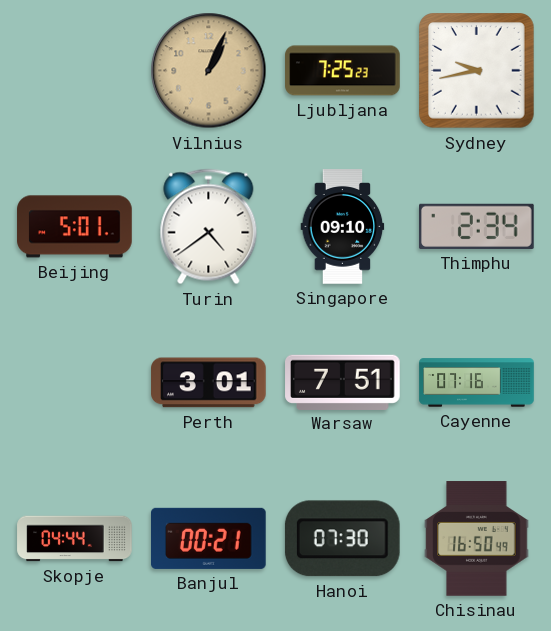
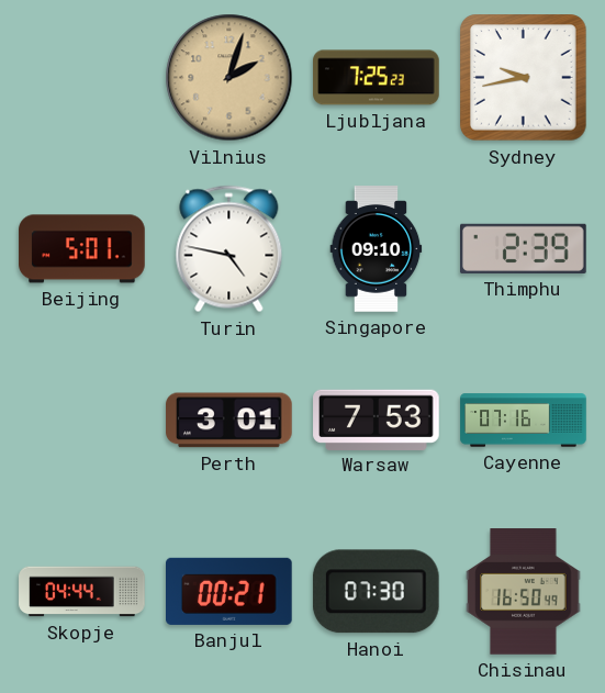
Vilnius: 1:04 -> 2:03 (229, 78)
Turin: 4:39 -> 4:47 (229, 249)
Thimphu: 2:34 -> 2:39 (524, 248)
Warsaw: 7:51 -> 7:53 (377, 420)
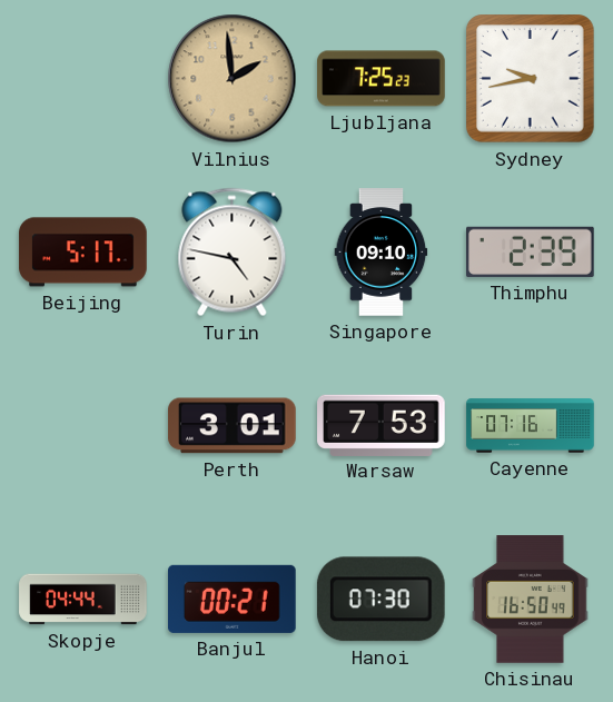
Vilnius: 2:03 -> 1:59 (233, 79)
Beijing: 5:01 -> 5:17 (83, 253)
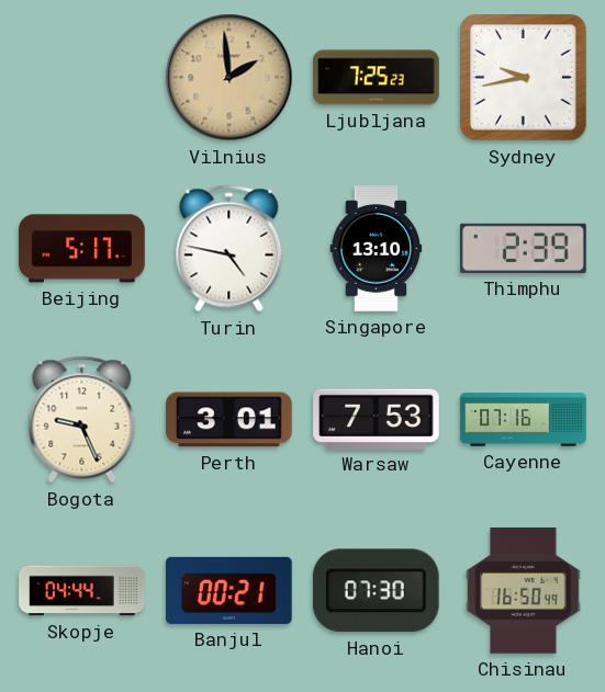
Singapore: 09:10 -> 13:10 (377, 249)
Bogota: none -> 9:26 (82, 420)
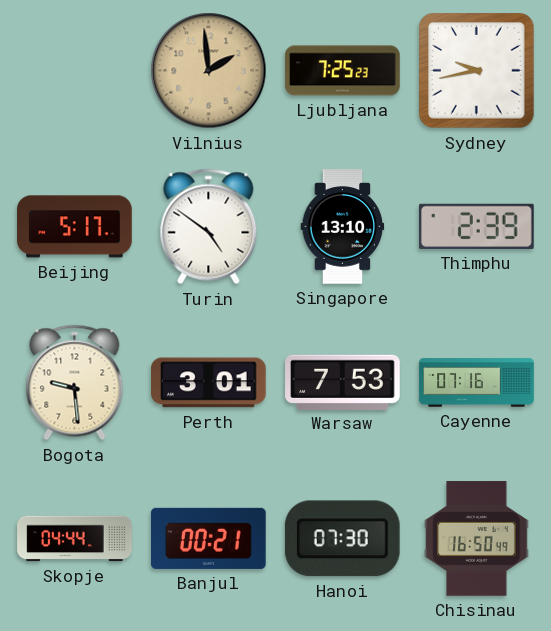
Turin: 4:47 -> 4:51 (209, 227)
Bogota: 9:26 -> 9:29 (75, 383)
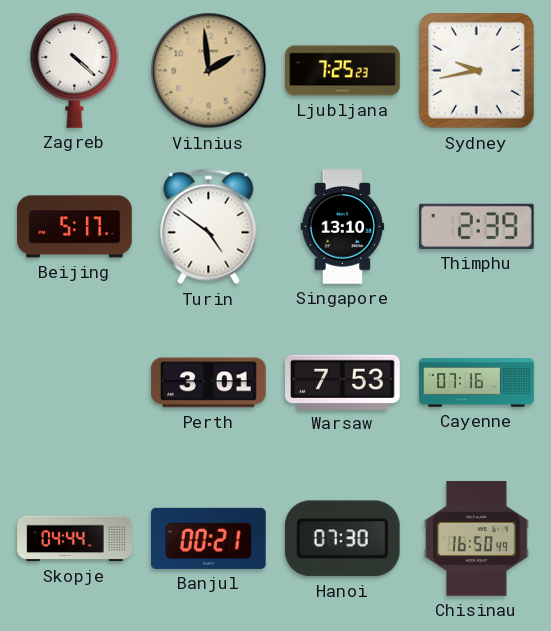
Zagreb: none -> 4:22 (75, 70)
Bogota: 9:29 -> none (75, 383)
